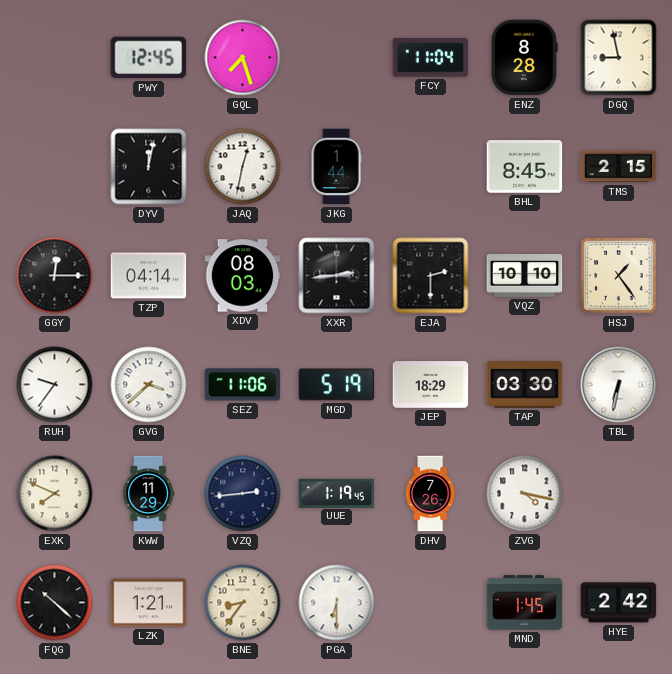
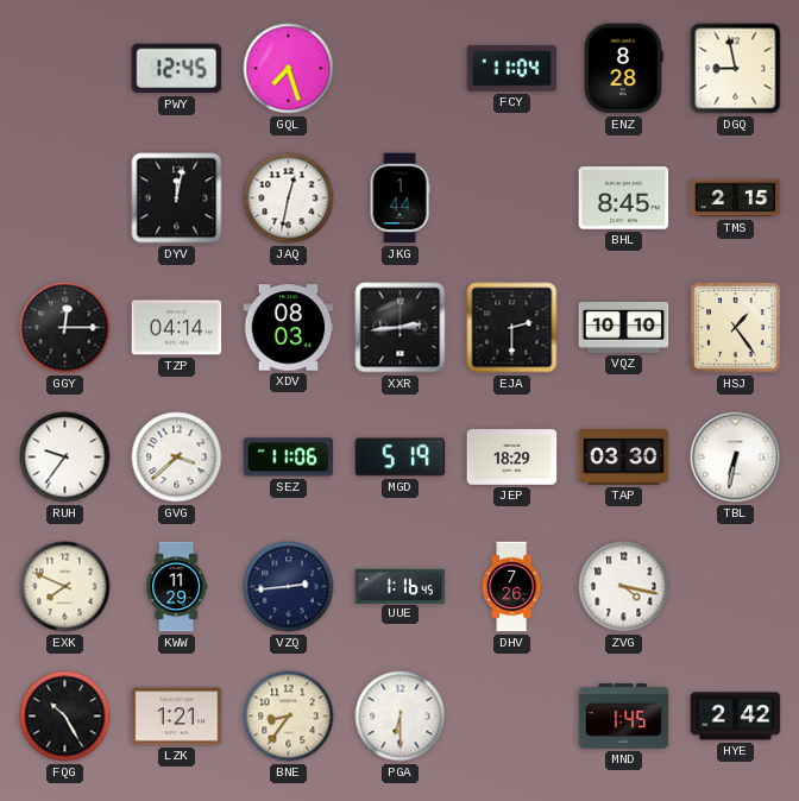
UUE: 1:19 -> 1:16 (401, 586)
FQG: 10:22 -> 10:25 (65, 717)
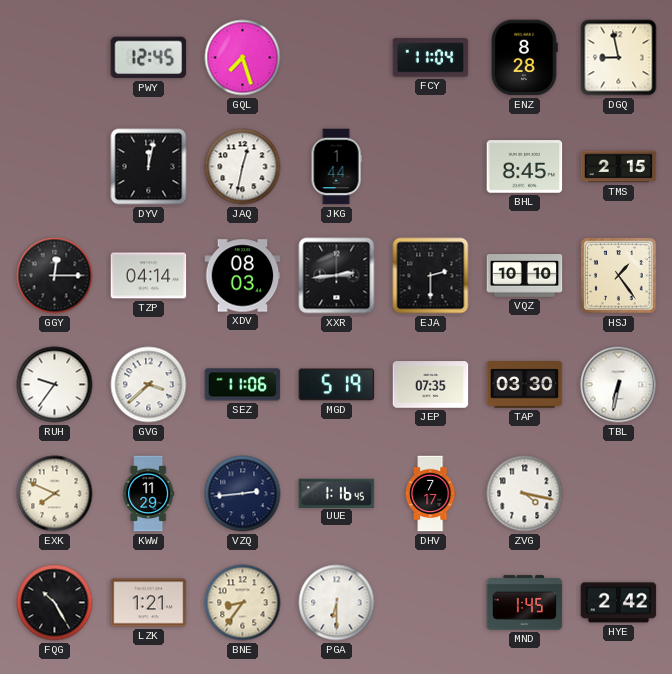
JEP: 18:29 -> 07:35 (431, 385)
DHV: 7:26 -> 7:17 (430, 494)
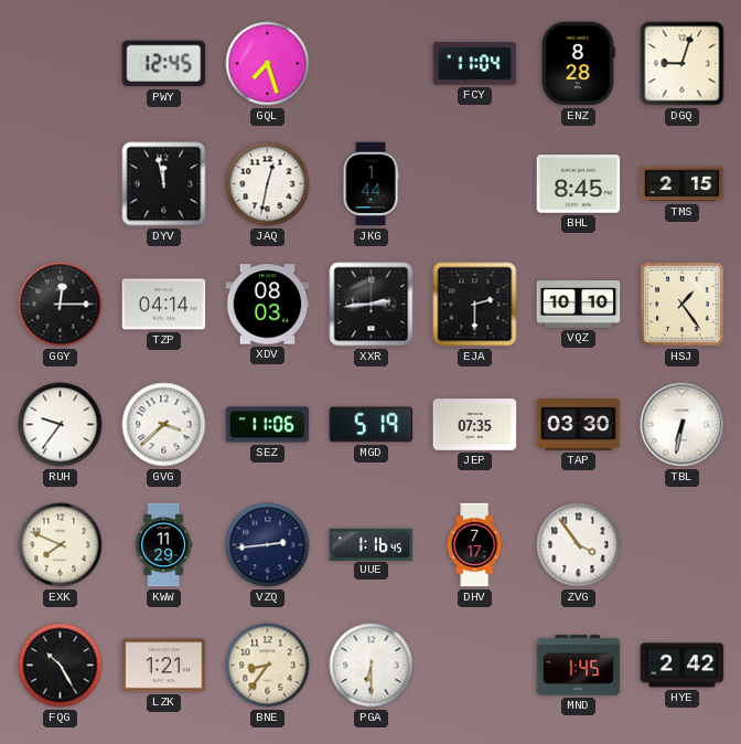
DGQ: 8:58 -> 9:03 (683, 64)
DYV: 12:02 -> 11:58 (164, 184)
ZVG: 4:17 -> 3:54 (579, 545)
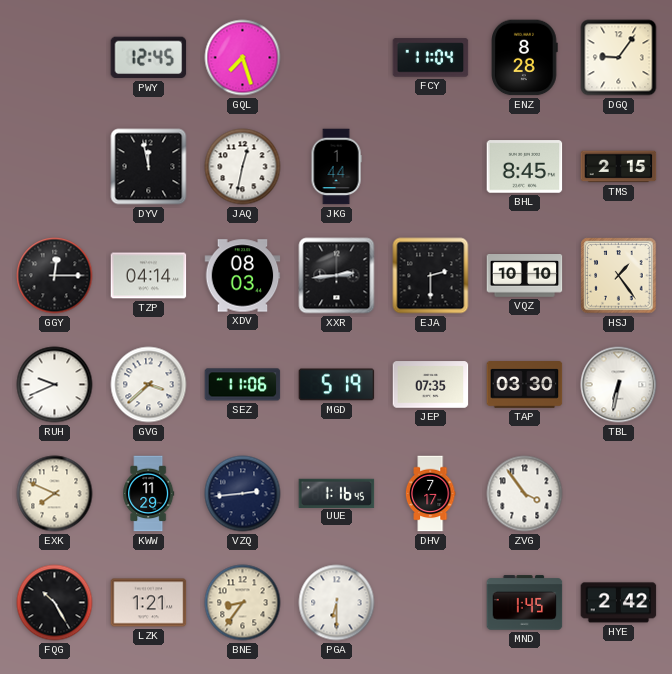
DGQ: 9:03 -> 9:06 (619, 58)
RUH: 9:36 -> 9:41 (55, 385)
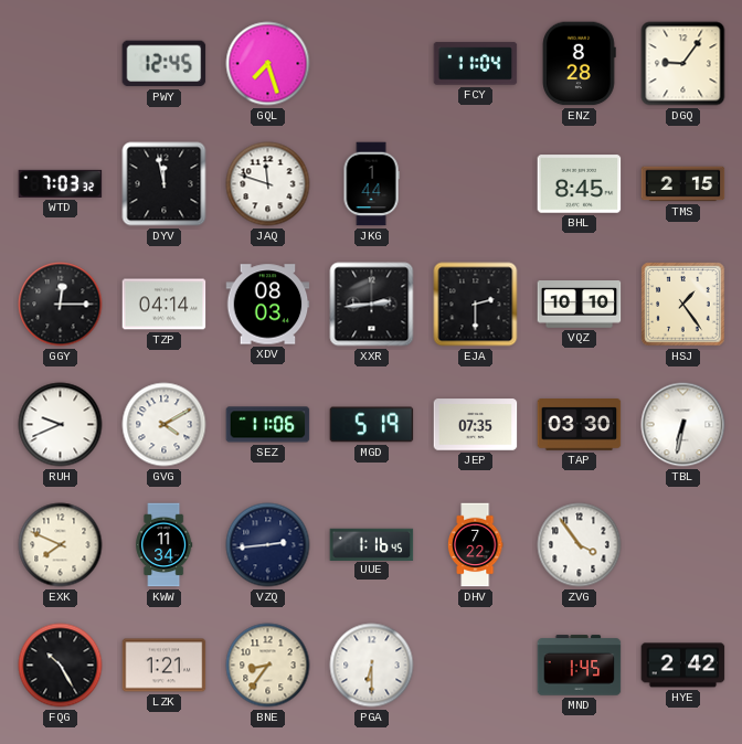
WTD: none -> 7:03 (61, 183)
JAQ: 12:32 -> 11:48 (268, 184)
GVG: 3:38 -> 4:10 (165, 425)
KWW: 11:29 -> 11:34 (165, 545)
DHV: 7:17 -> 7:22 (475, 545)
